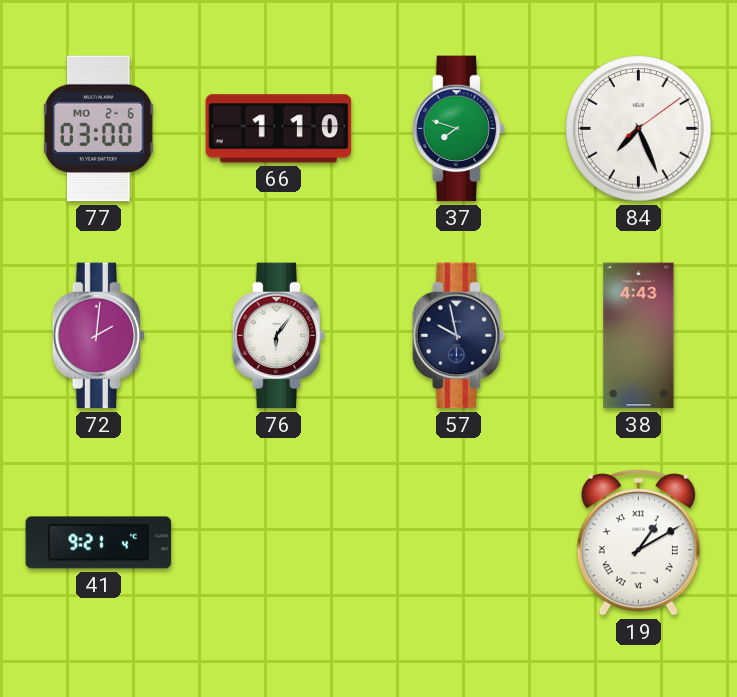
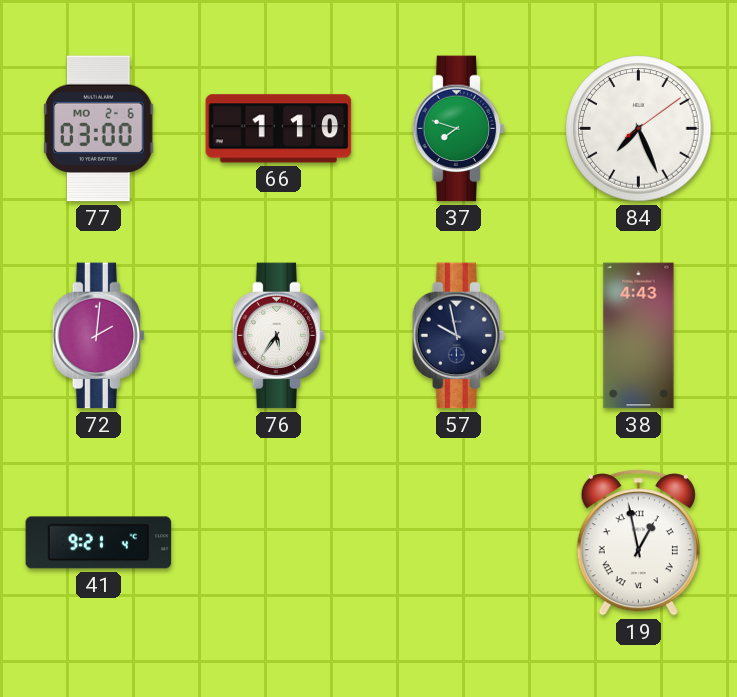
76: 6:06 -> 5:36 (279, 336)
19: 1:10 -> 12:58 (638, 543)
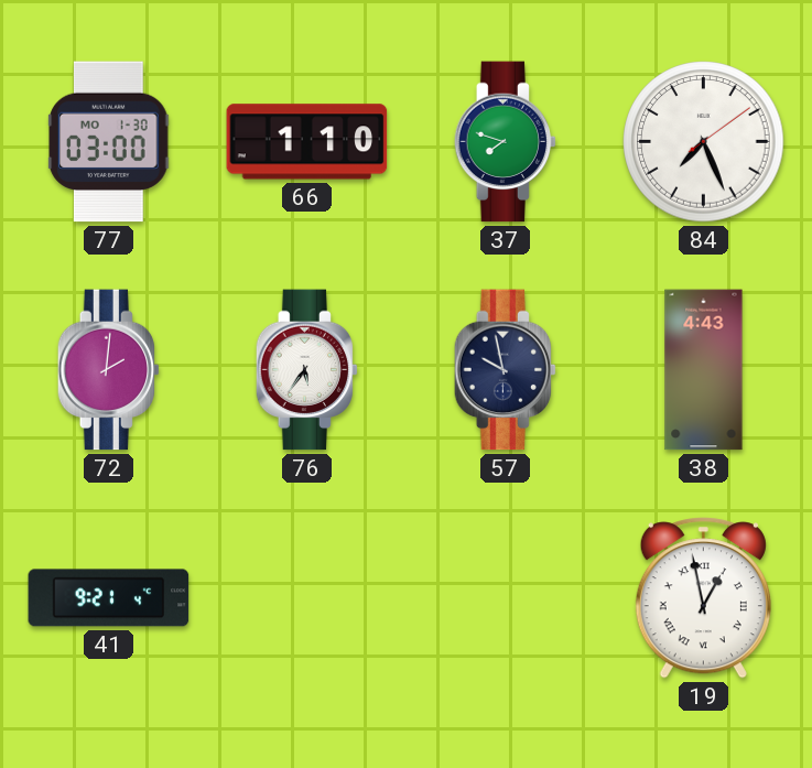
77 date: MO 2-6 -> MO 1-30 (109, 142)
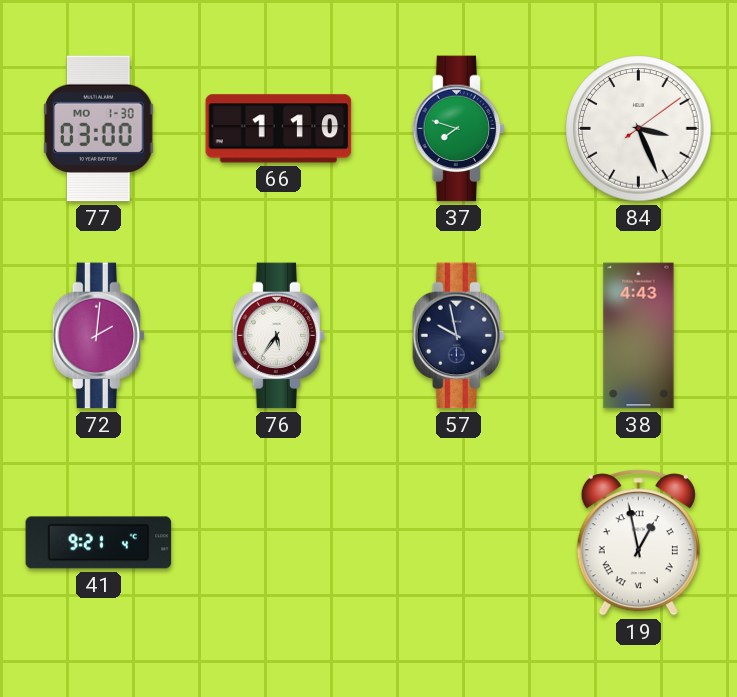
84: 7:26 -> 3:26 (639, 129)
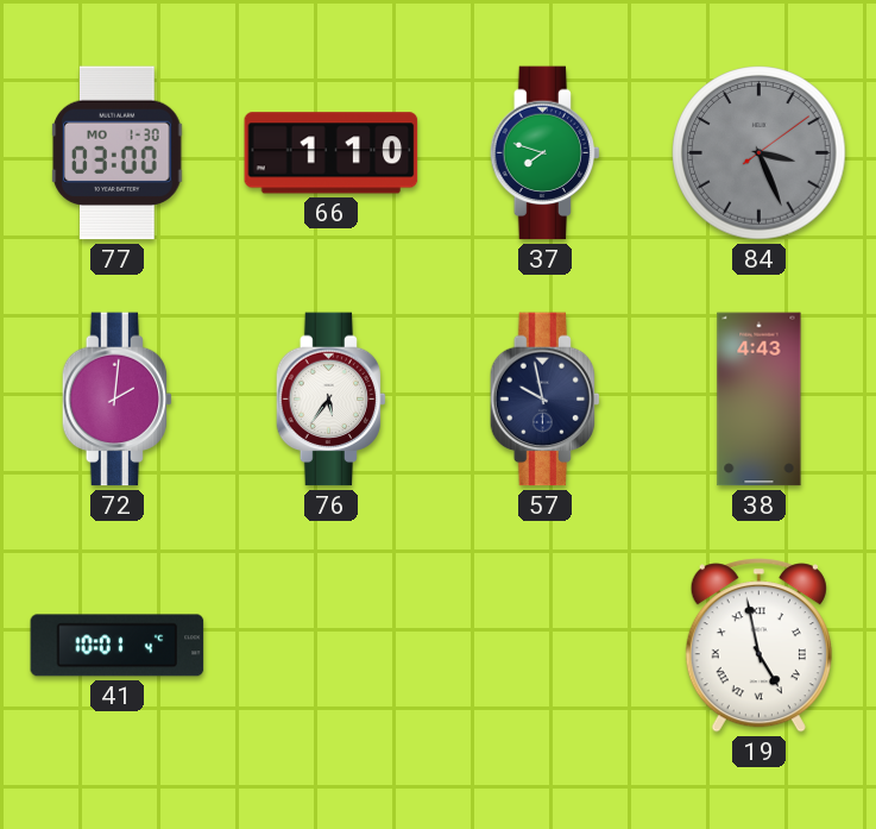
84 dial: white -> grey (760, 153)
41: 9:21 -> 10:01 (118, 646)
19: 12:58 -> 4:58 (758, 646)
